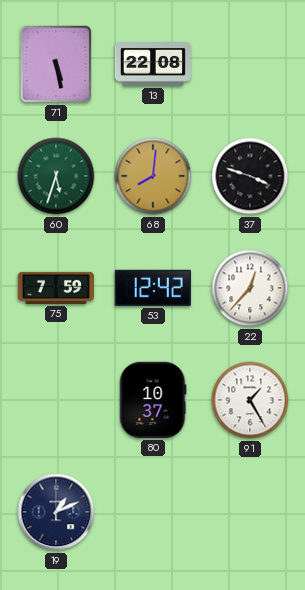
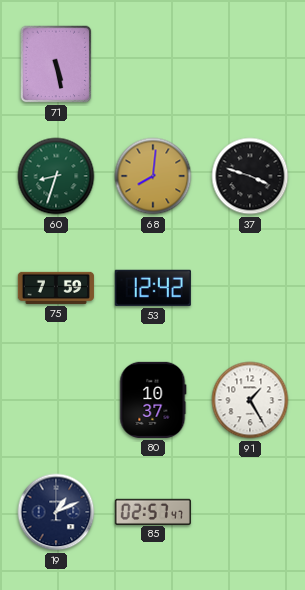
13: 22:08 -> none (152, 65)
60: 5:33 -> 8:33 (56, 176)
22: 12:37 -> none (250, 288)
85: none -> 02:57 (153, 511)
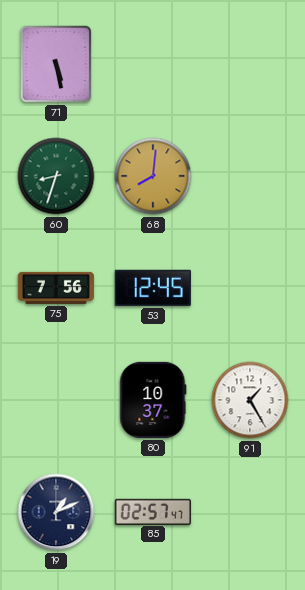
37: 3:48 -> none (250, 176)
75: 7:59 -> 7:56 (56, 288)
53: 12:42 -> 12:45 (153, 288)
